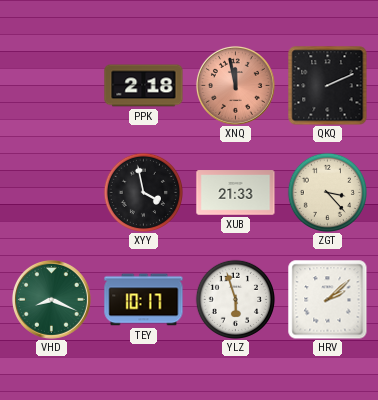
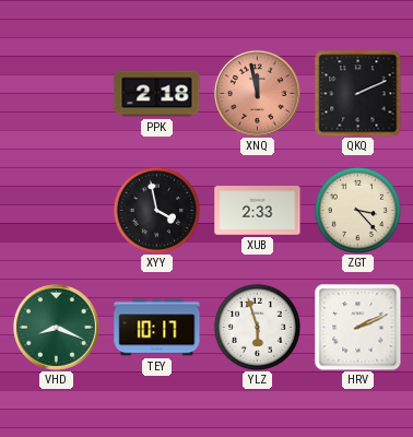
XUB: 21:33 -> 2:33 (258, 211)
HRV: 2:08 -> 2:11 (358, 328)
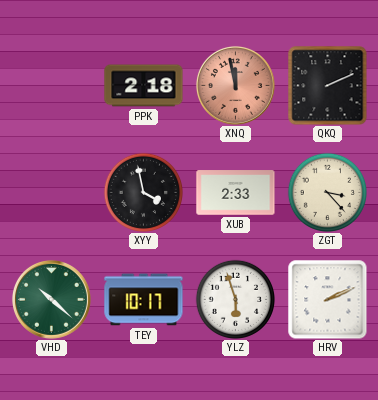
VHD: 8:19 -> 10:22 (51, 299)
